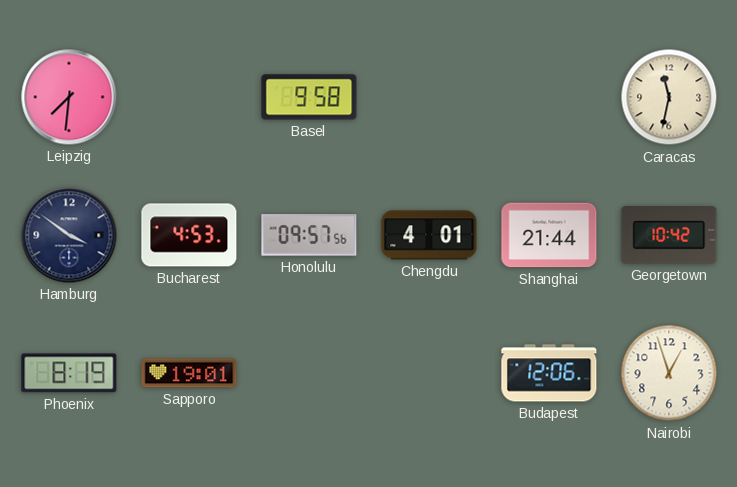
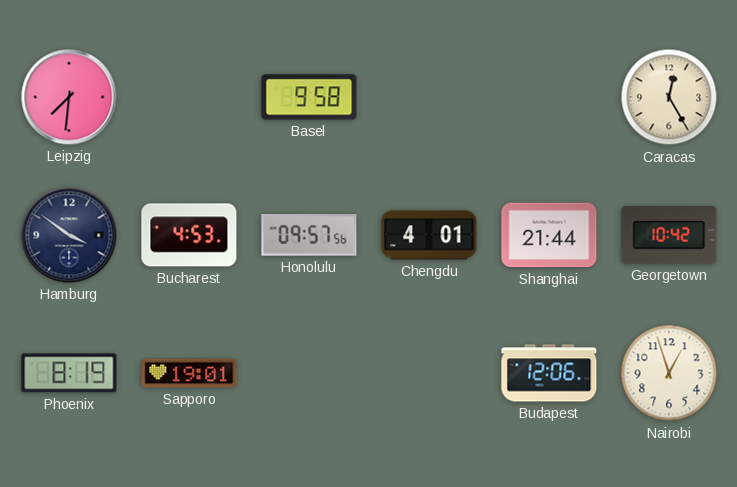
Caracas: 11:32 -> 12:25 (669, 97)
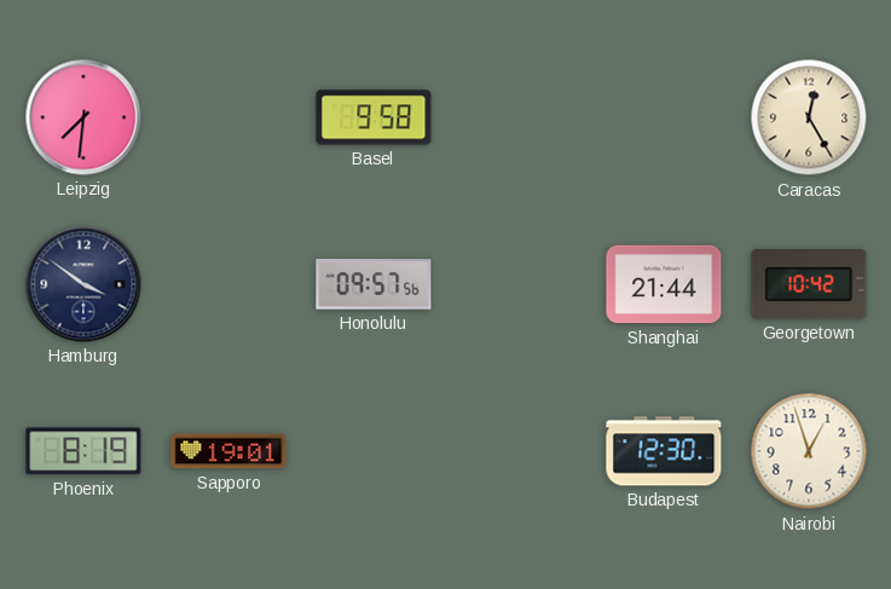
Bucharest: 4:53 -> none (189, 235)
Chengdu: 4:01 -> none (429, 235)
Budapest: 12:06 -> 12:30 (664, 451)
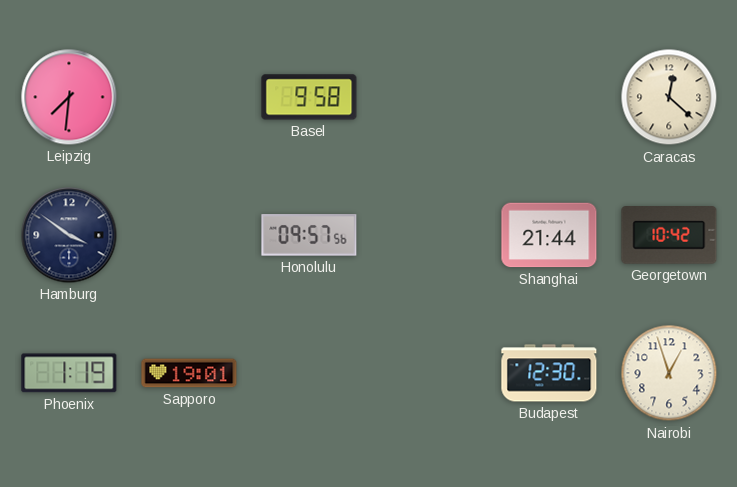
Caracas: 12:25 -> 12:22 (669, 97)
Phoenix: 8:19 -> 1:19 (69, 373)
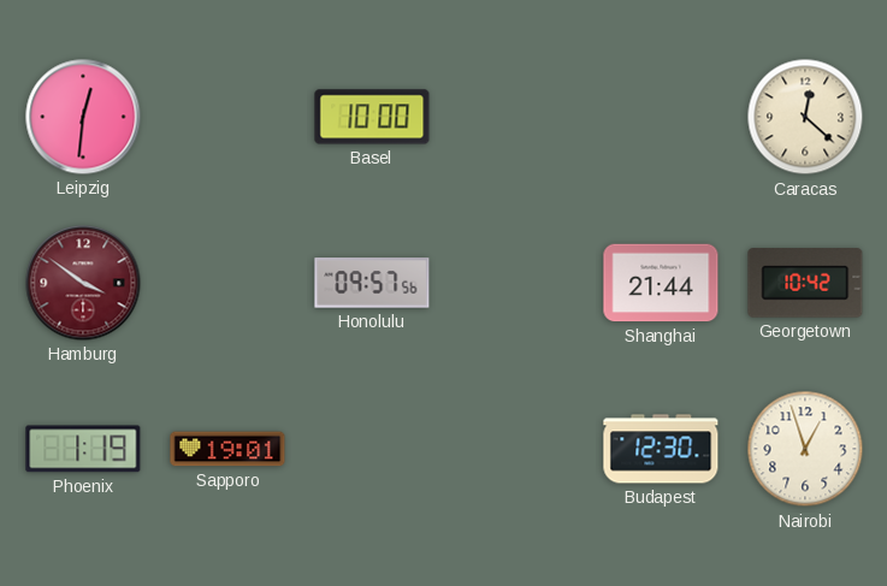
Leipzig: 7:31 -> 12:31 (83, 117)
Basel: 9:58 -> 10:00 (372, 117)
Hamburg dial: navy -> burgundy (83, 283)
